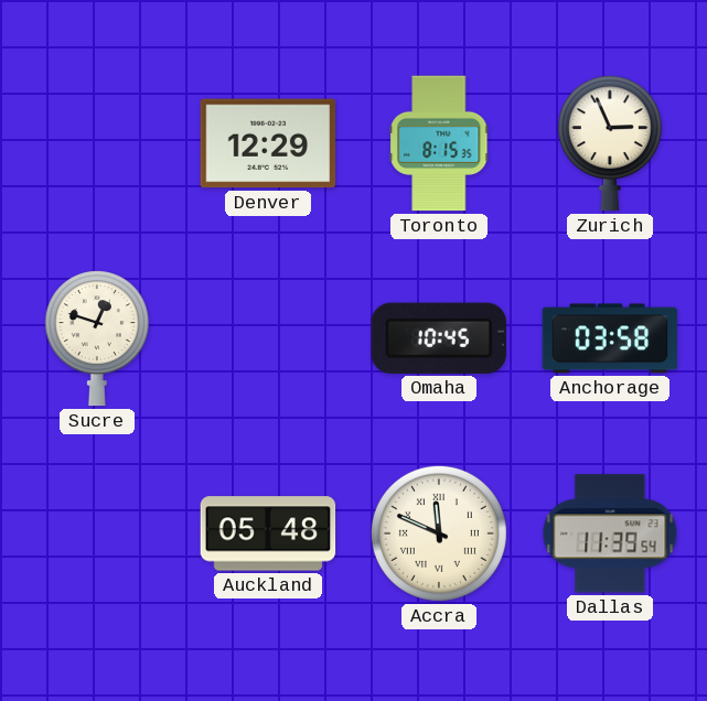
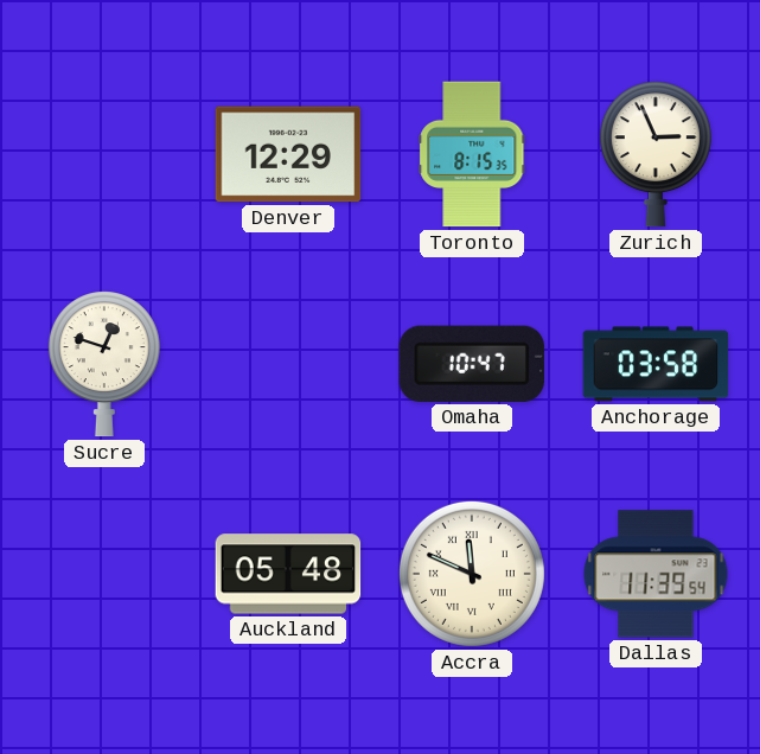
Omaha: 10:45 -> 10:47 (472, 364)
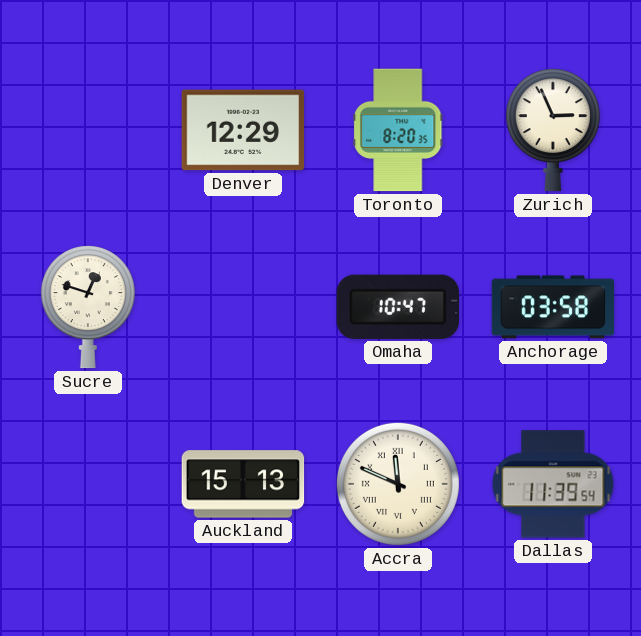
Toronto: 8:15 -> 8:20 (398, 130)
Auckland: 05:48 -> 15:13 (243, 484)
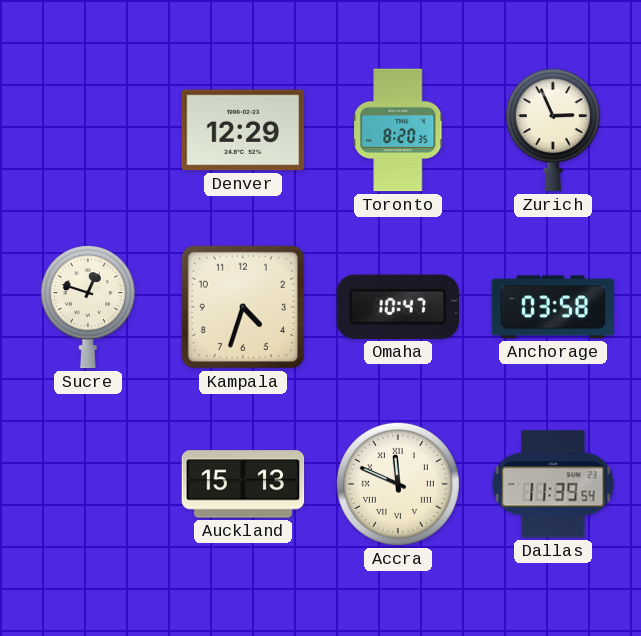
Kampala: none -> 4:33 (243, 307)
